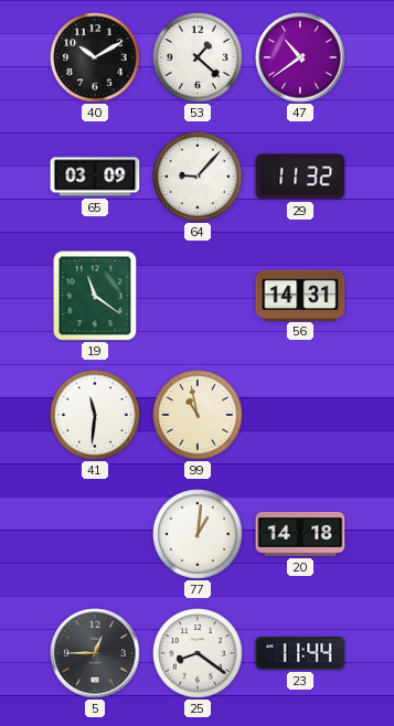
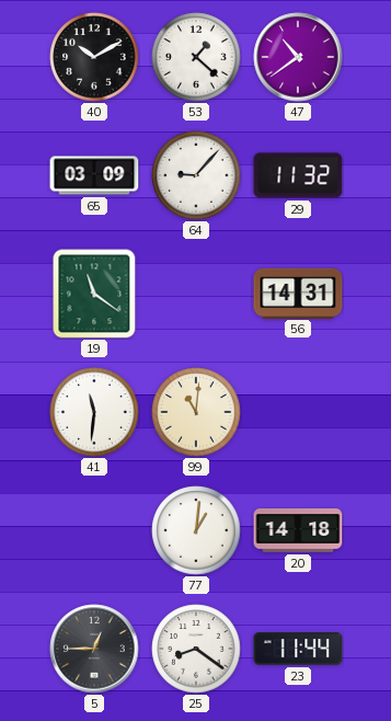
99: 10:58 -> 11:01 (196, 412)
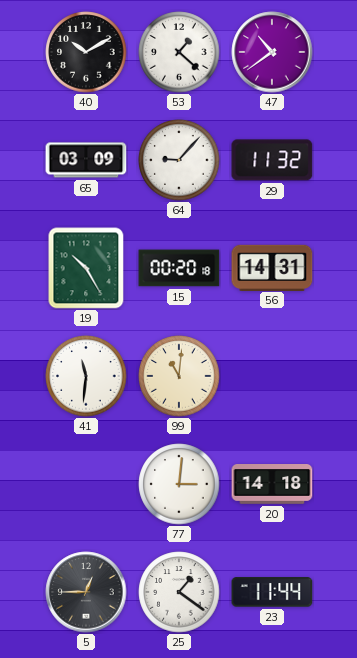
19: 11:21 -> 10:25 (86, 268)
15: none -> 00:20 (179, 268)
77: 1:01 -> 3:01 (179, 484)
25: 8:21 -> 1:21 (179, 592)
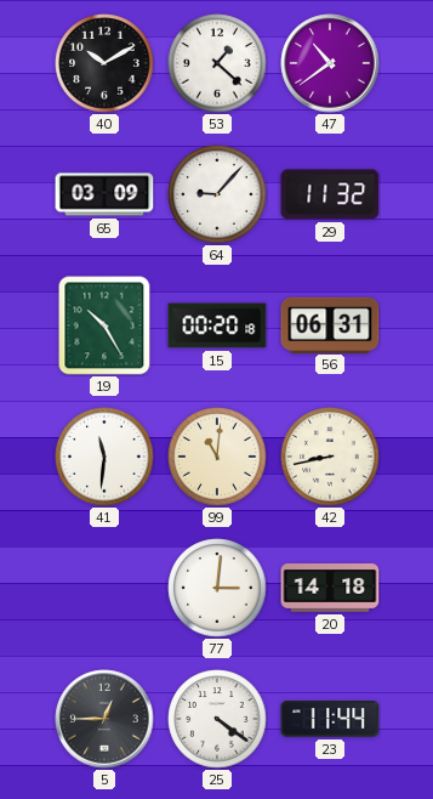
56: 14:31 -> 06:31 (330, 324)
42: none -> 8:43 (330, 457)
25: 1:21 -> 4:21 (217, 719)
